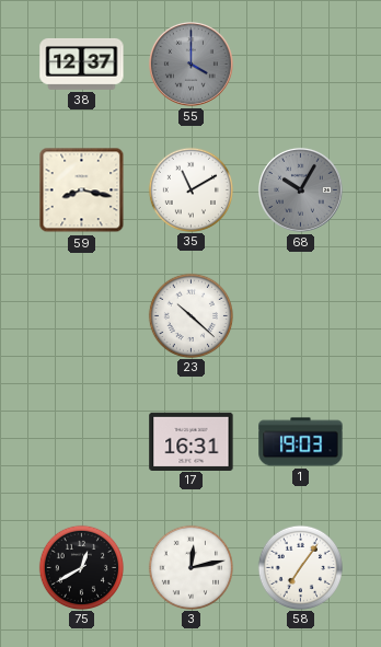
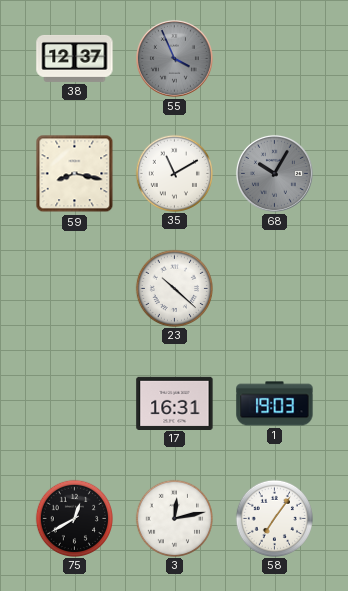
55: 4:00 -> 3:56 (174, 58)
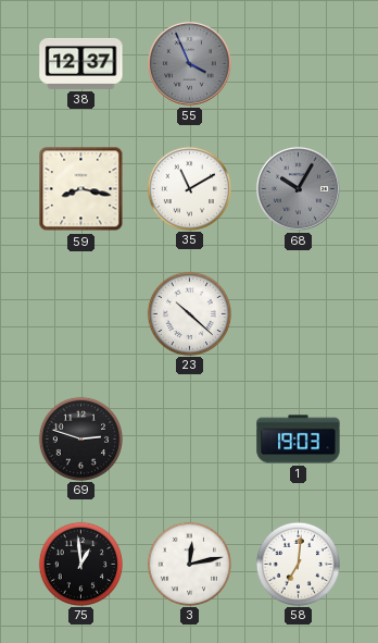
69: none -> 2:48 (80, 438)
17: 16:31 -> none (175, 403)
75: 12:40 -> 12:59 (80, 564)
58: 7:06 -> 7:01 (298, 564)
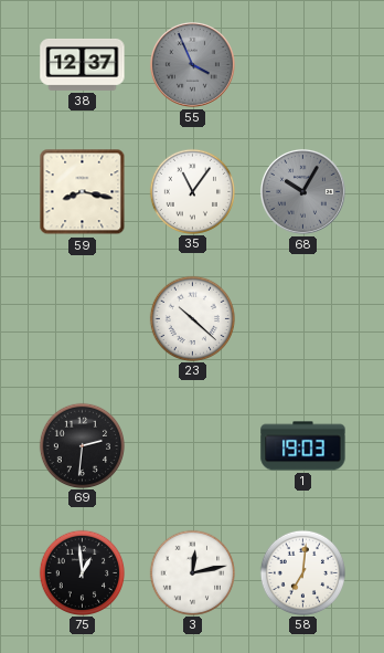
35: 11:10 -> 11:06 (192, 191)
69: 2:48 -> 2:31 (82, 445)
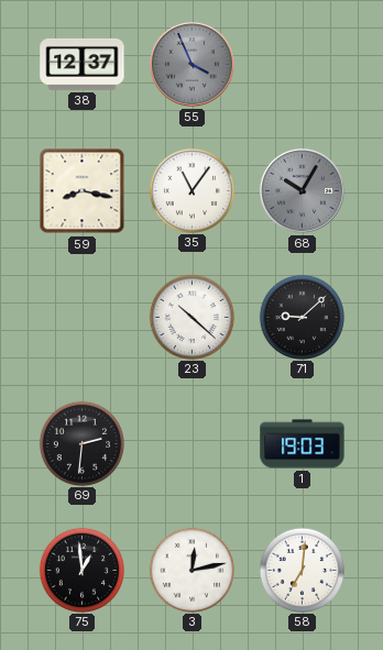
71: none -> 9:08 (302, 317)
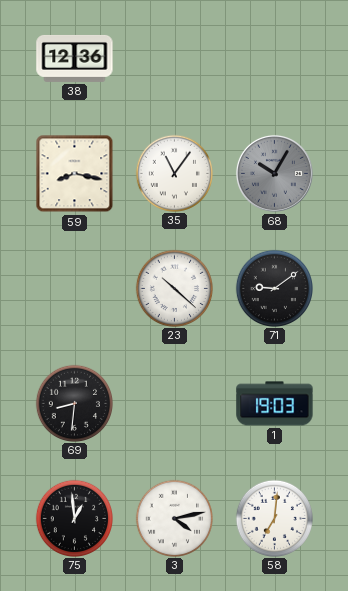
38: 12:37 -> 12:36 (75, 58)
55: 3:56 -> none (191, 64)
71: 9:08 -> 9:09 (274, 288)
69: 2:31 -> 8:31 (74, 403)
3: 12:13 -> 4:13 (174, 518)
